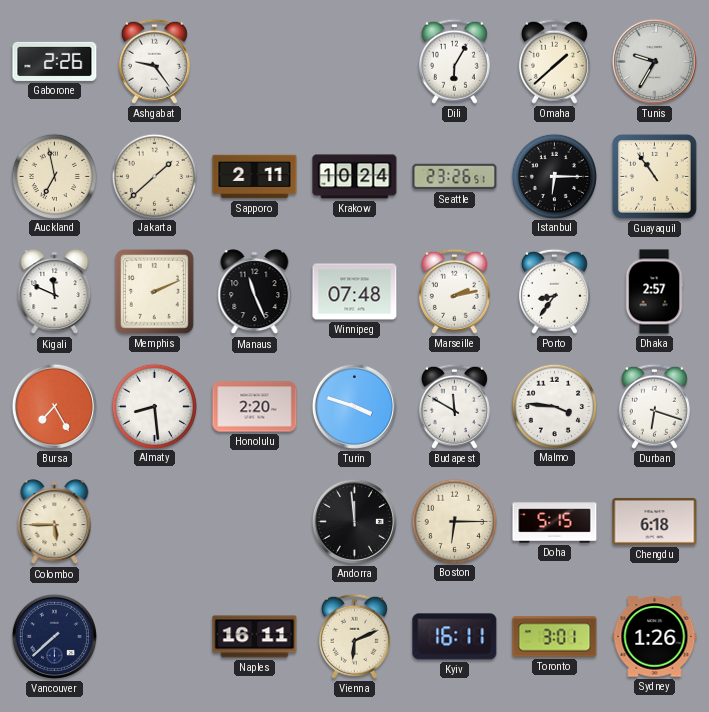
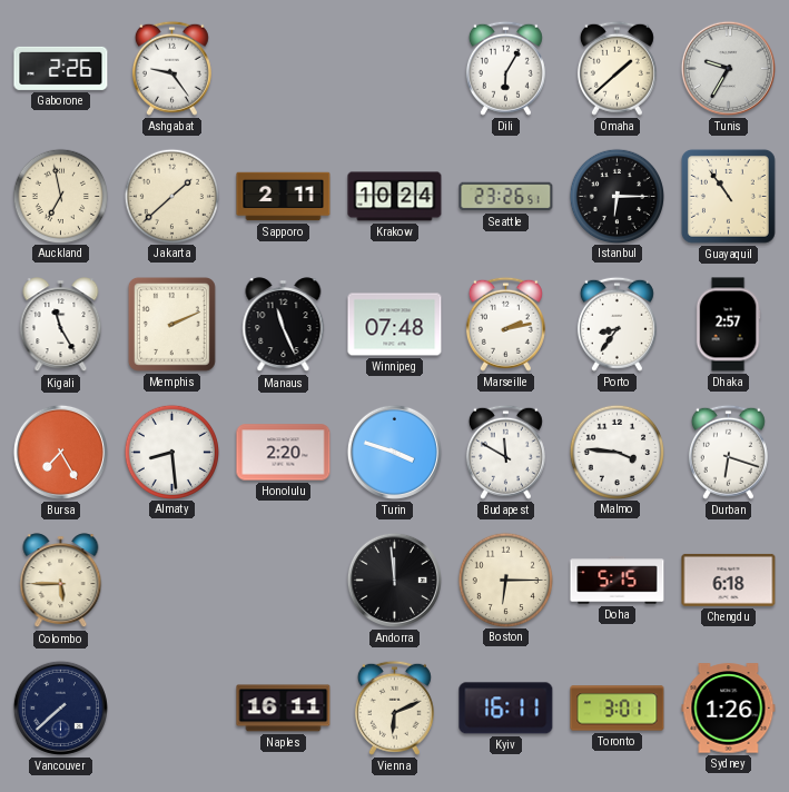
Kigali: 11:49 -> 11:25 (61, 325)
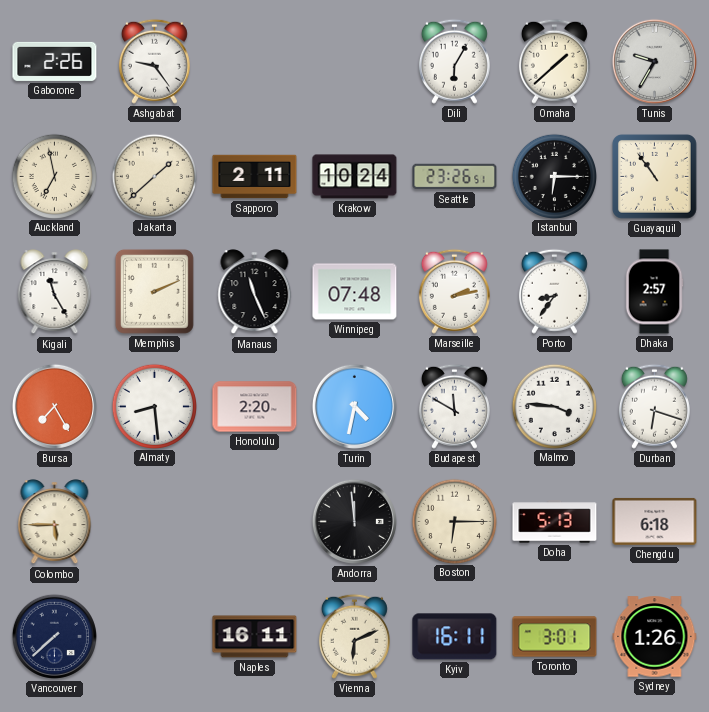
Turin: 3:48 -> 4:32 (354, 406)
Doha: 5:15 -> 5:13 (555, 522)
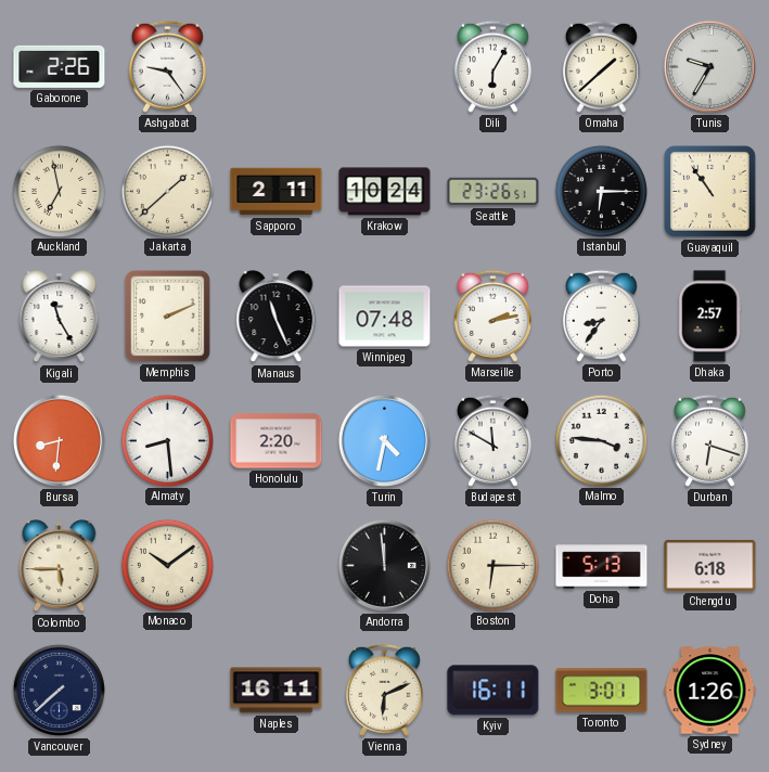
Bursa: 7:25 -> 8:31 (59, 440)
Monaco: none -> 10:09 (167, 565)
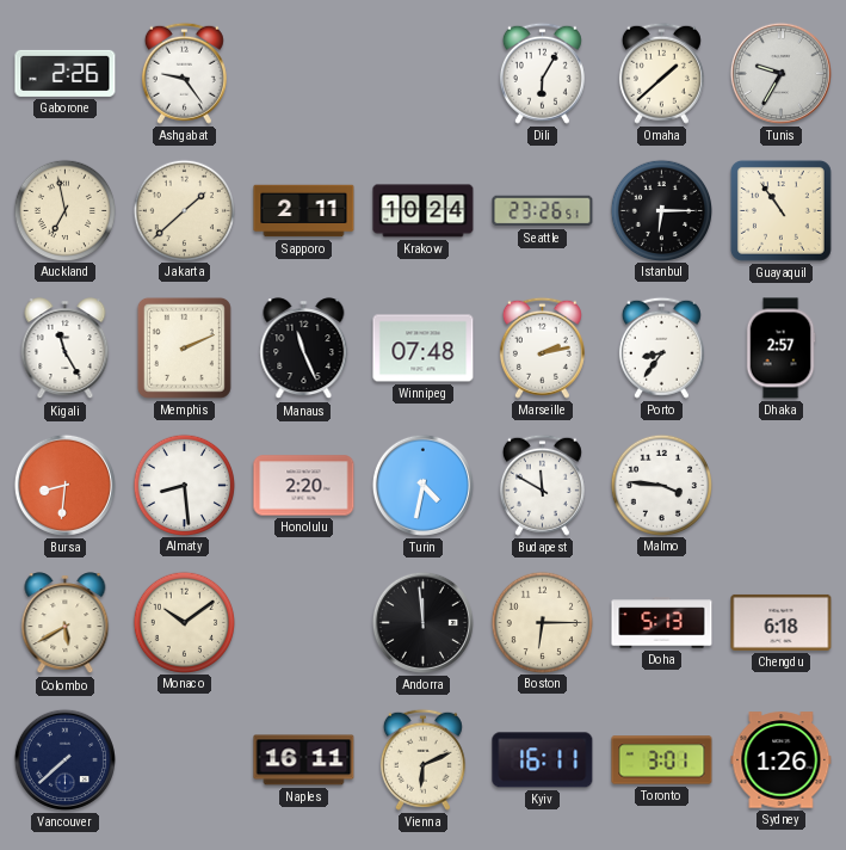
Durban: 6:18 -> none (709, 440)
Colombo: 5:45 -> 5:40 (66, 623)
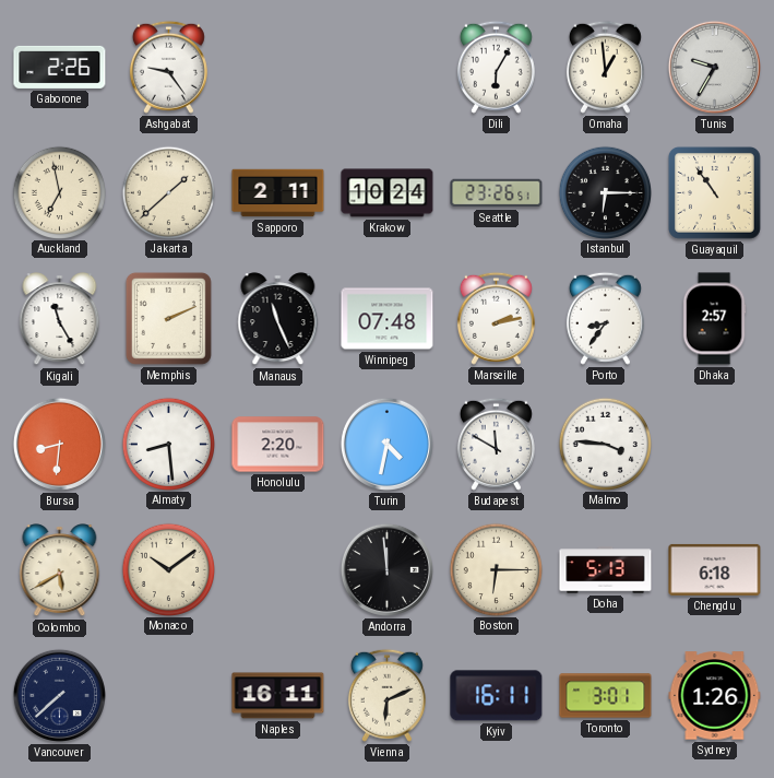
Omaha: 1:38 -> 12:59 (605, 67)
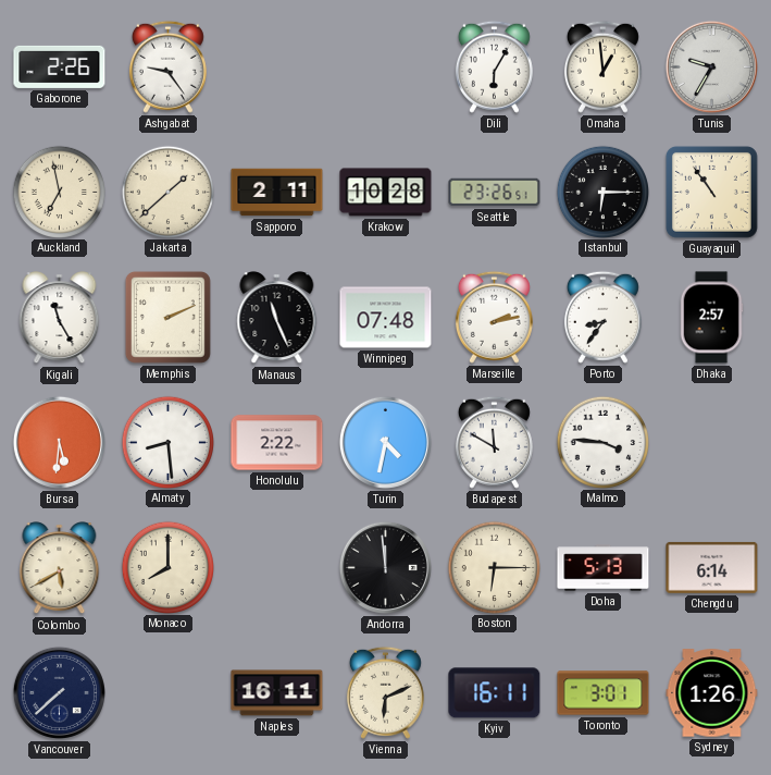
Krakow: 10:24 -> 10:28 (386, 193)
Bursa: 8:31 -> 5:31 (59, 442)
Honolulu: 2:20 -> 2:22 (277, 443)
Monaco: 10:09 -> 8:00 (167, 567)
Chengdu: 6:18 -> 6:14 (712, 567)
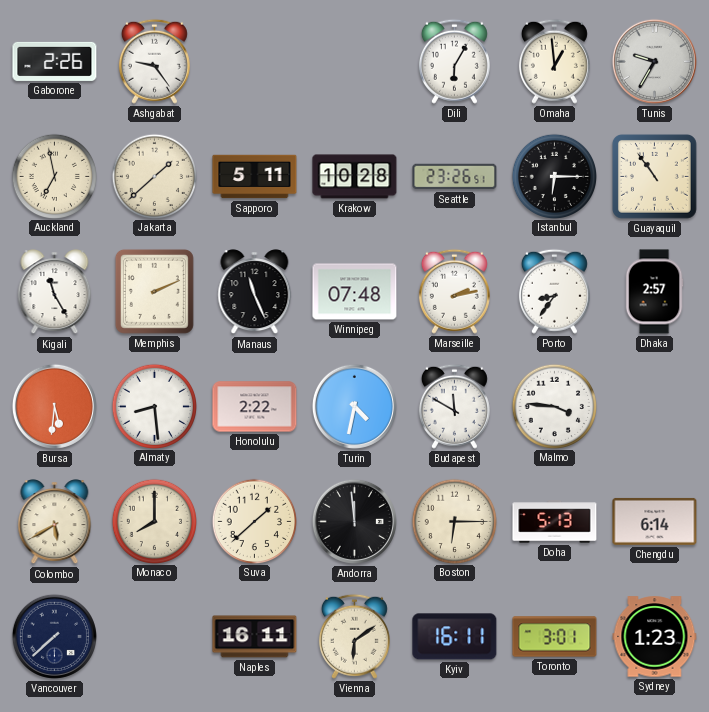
Sapporo: 2:11 -> 5:11 (255, 177)
Suva: none -> 1:38 (254, 521)
Vienna: 6:11 -> 6:09 (354, 636)
Sydney: 1:26 -> 1:23 (655, 637)
